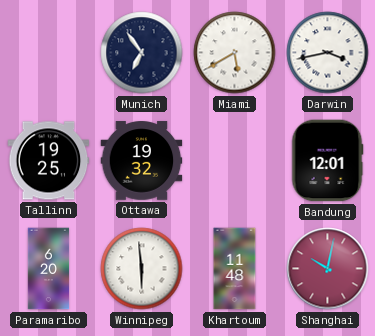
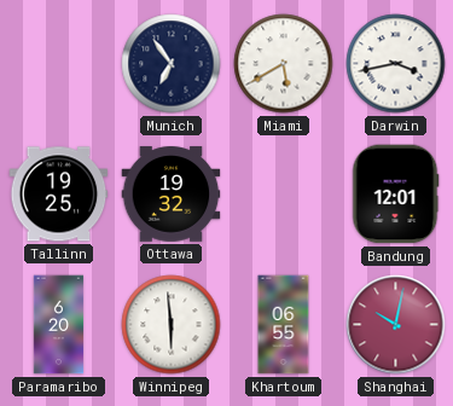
Khartoum: 11:48 -> 06:55 (284, 325)
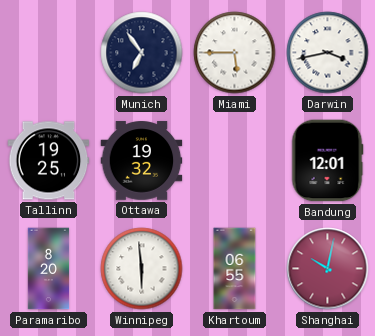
Miami: 5:40 -> 5:45 (235, 53)
Paramaribo: 6:20 -> 8:20 (49, 269)
